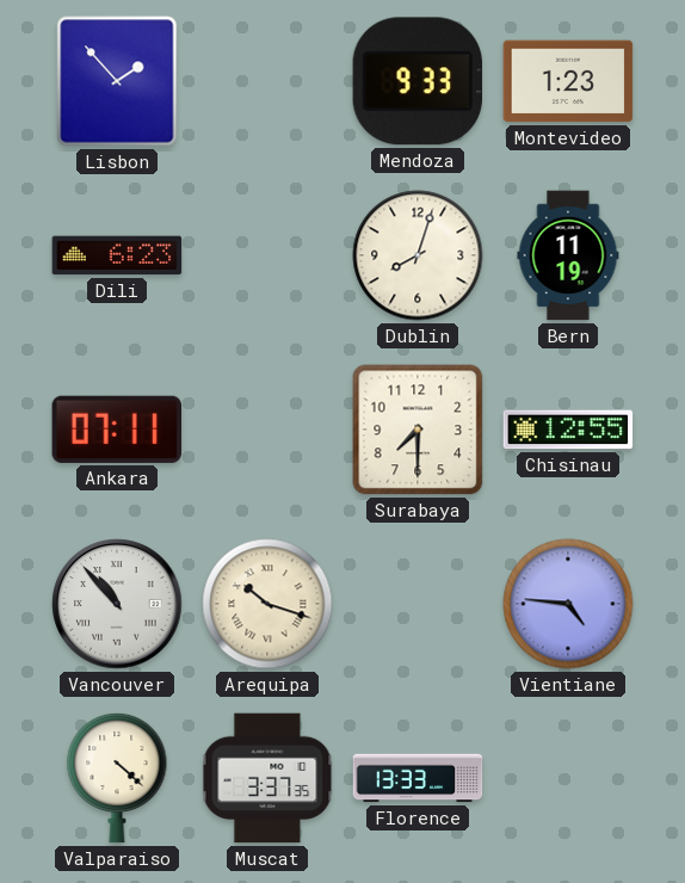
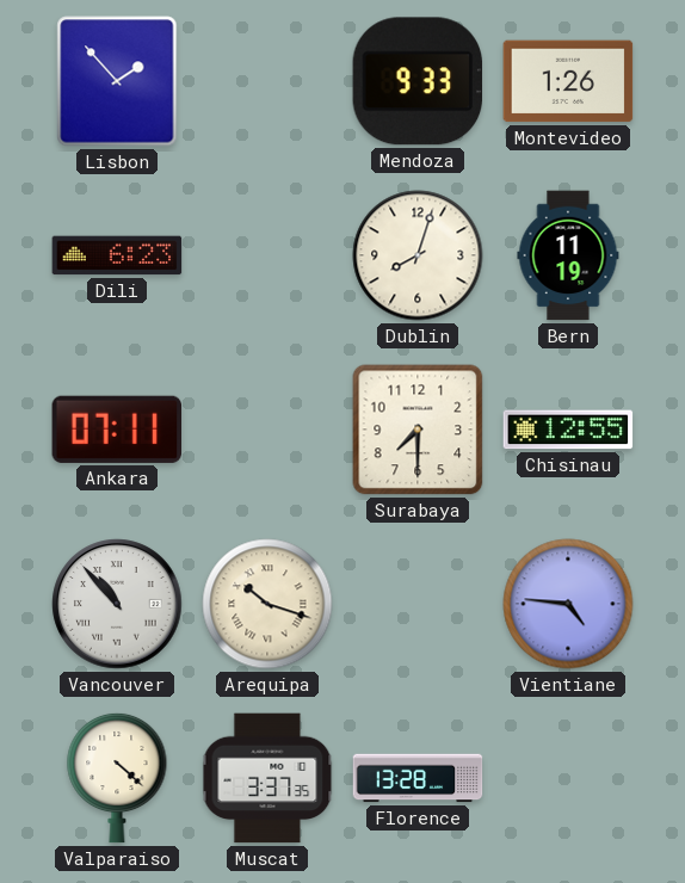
Montevideo: 1:23 -> 1:26 (568, 81)
Florence: 13:33 -> 13:28 (418, 778)
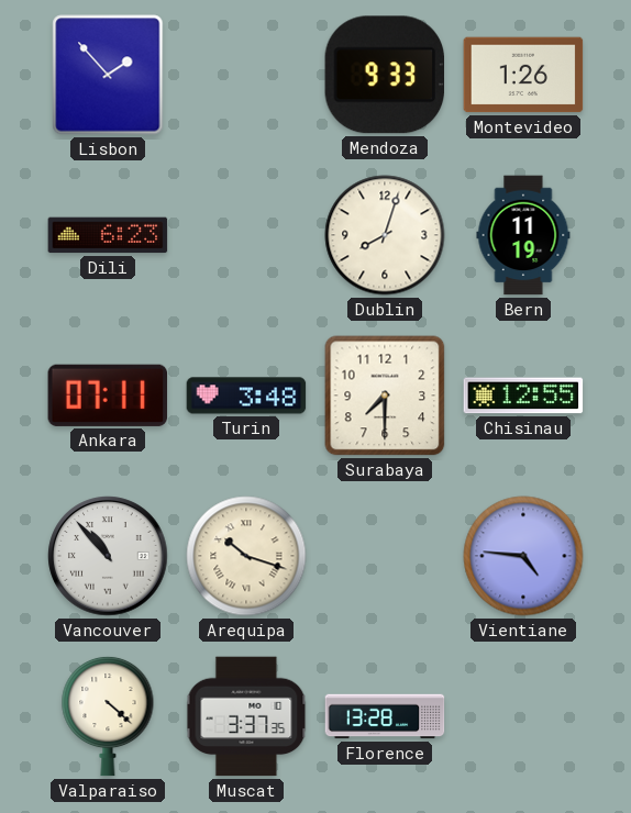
Turin: none -> 3:48 (246, 396)
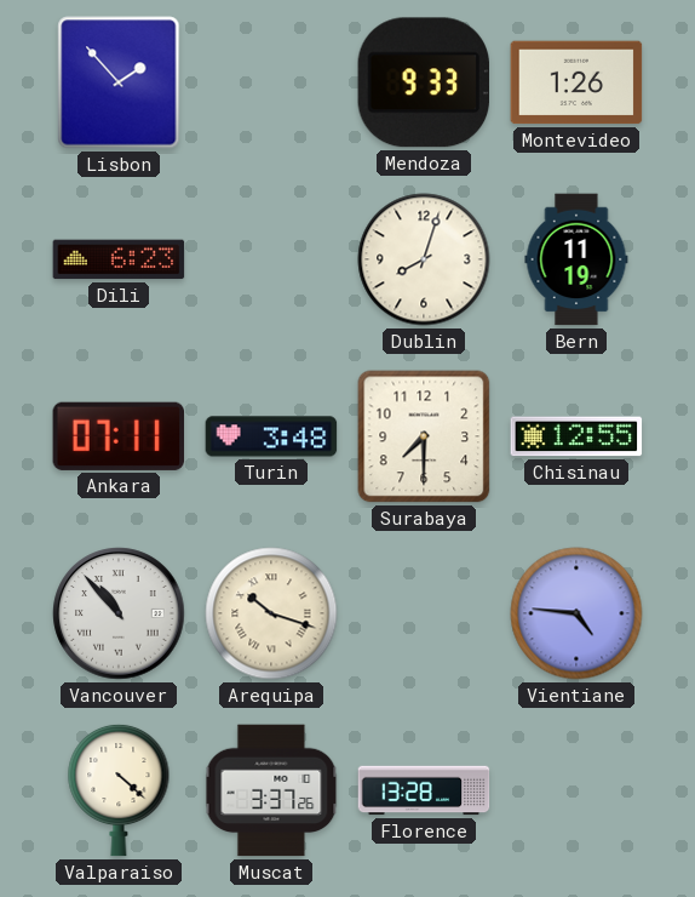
Muscat: 3:37:35 -> 3:37:26 (271, 790)
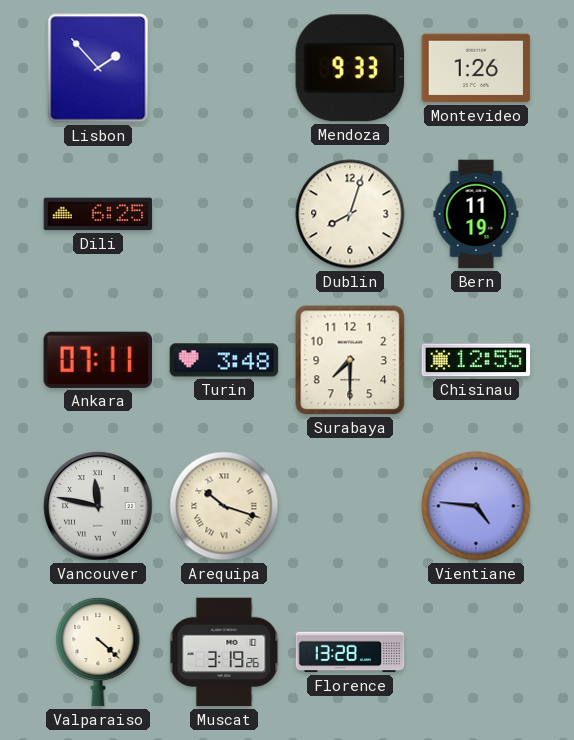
Dili: 6:23 -> 6:25 (98, 214)
Vancouver: 10:53 -> 11:47 (98, 506)
Muscat: 3:37 -> 3:19 (224, 652)
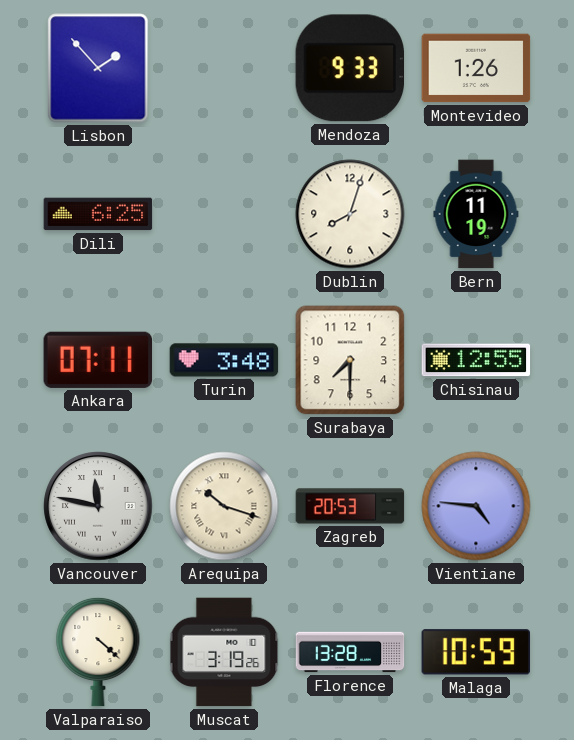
Zagreb: none -> 20:53 (350, 506)
Malaga: none -> 10:59 (475, 652)
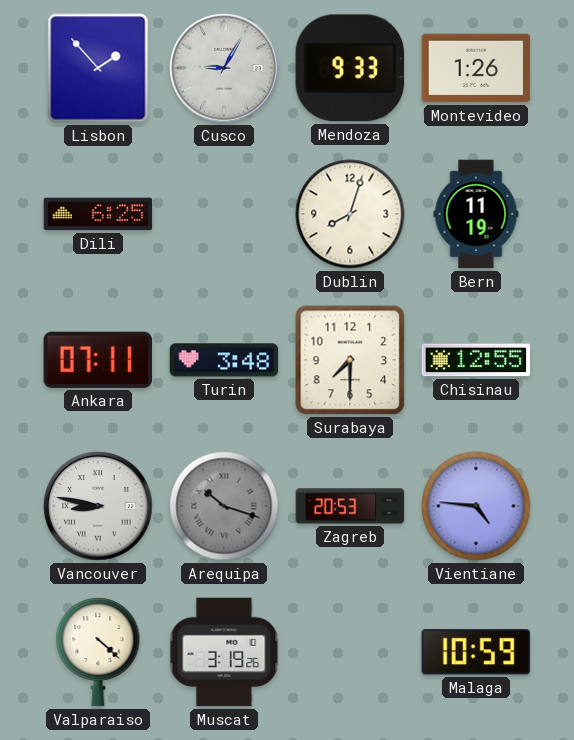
Cusco: none -> 9:05 (224, 68)
Vancouver: 11:47 -> 8:47 (98, 506)
Arequipa dial: cream -> grey (224, 506)
Florence: 13:28 -> none (350, 652)
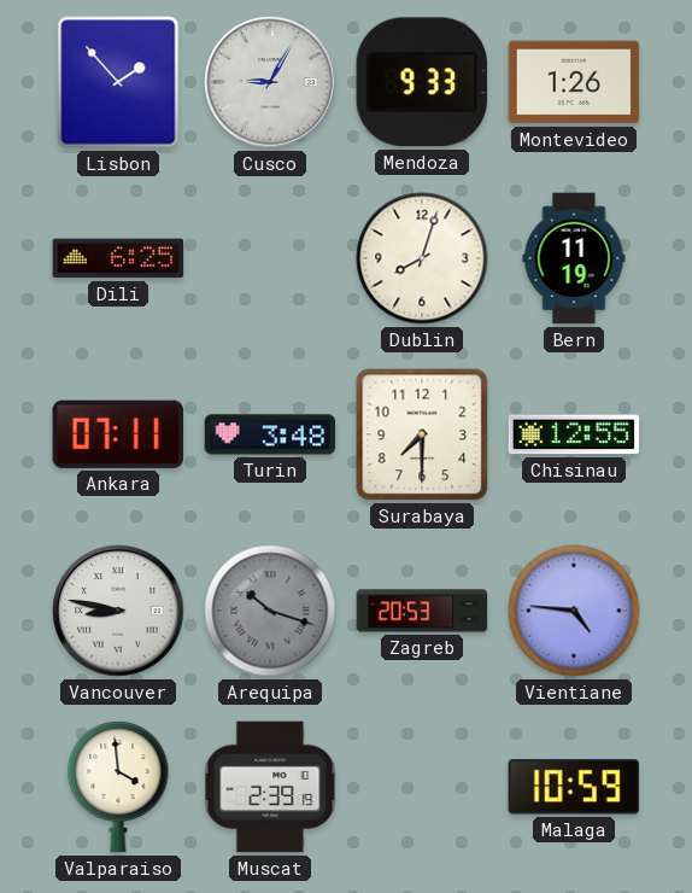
Valparaiso: 4:22 -> 3:59 (118, 787)
Muscat: 3:19 -> 2:39 (270, 787)
